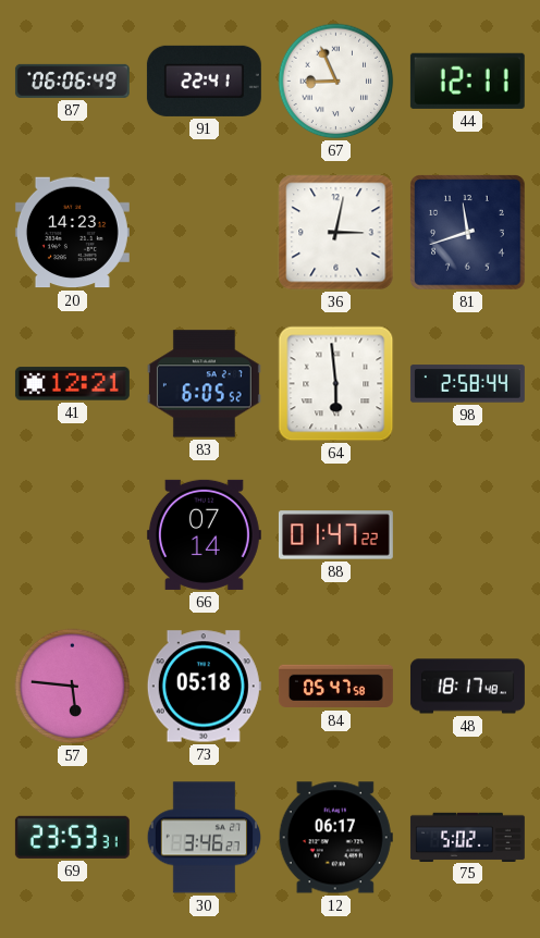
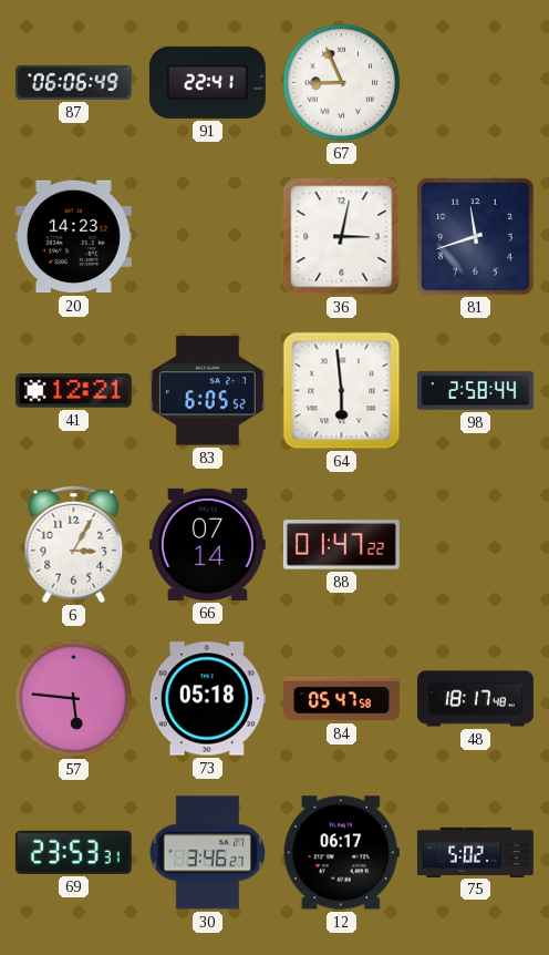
44: 12:11 -> none (467, 81)
6: none -> 3:05 (74, 545)
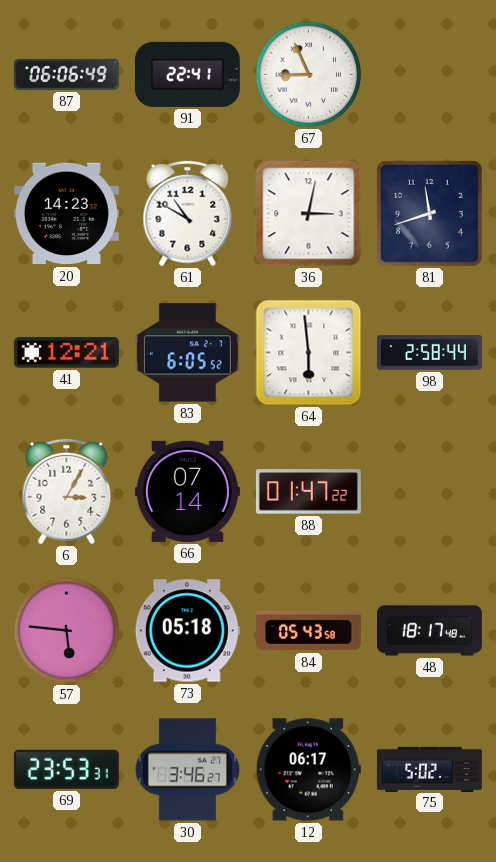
61: none -> 10:50 (188, 214)
84: 05:47 -> 05:43 (308, 631)
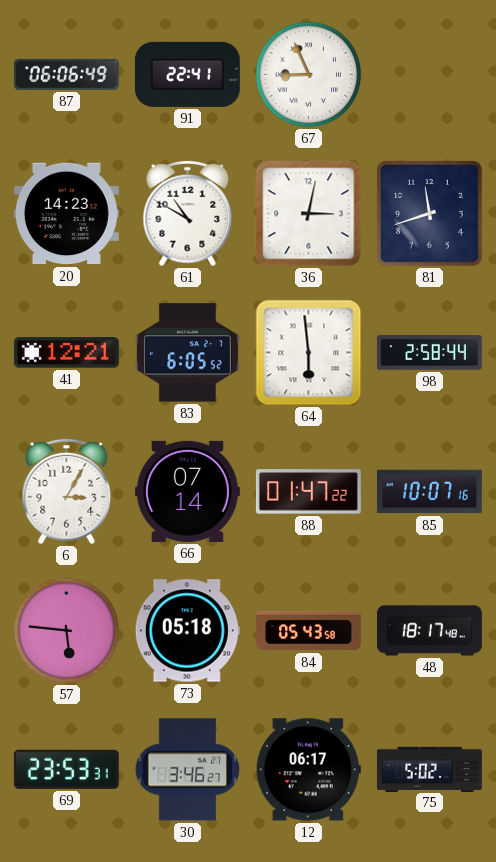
85: none -> 10:07 (429, 492)
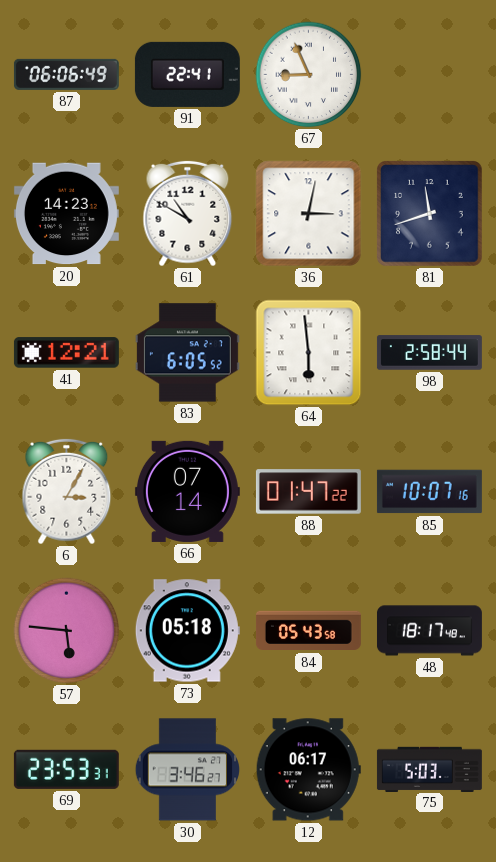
75: 5:02 -> 5:03 (429, 769)
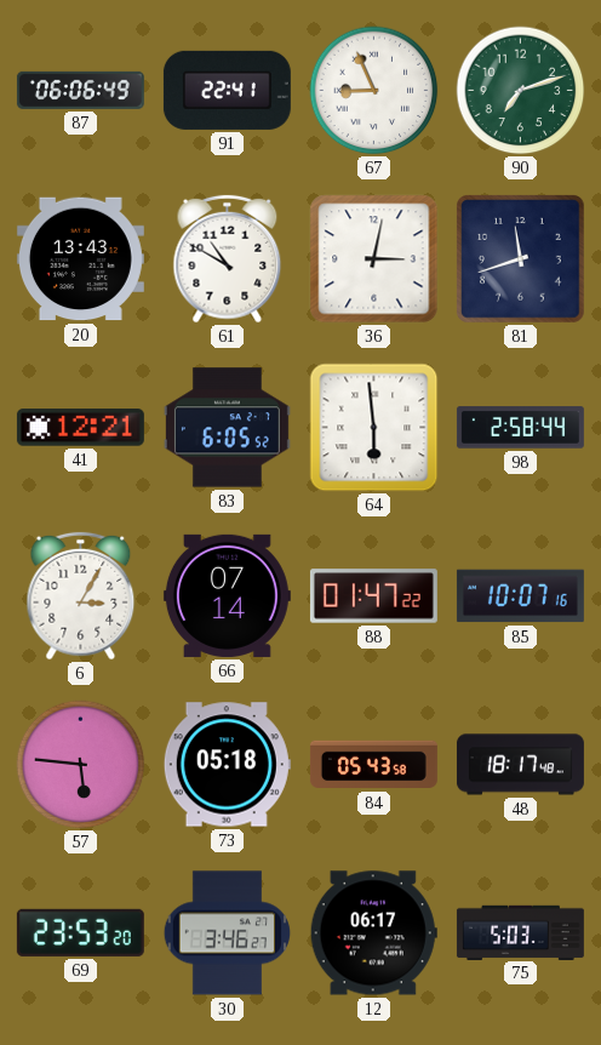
90: none -> 7:12 (521, 91)
20: 14:23 -> 13:43 (80, 259)
69: 23:53:31 -> 23:53:20 (80, 932)
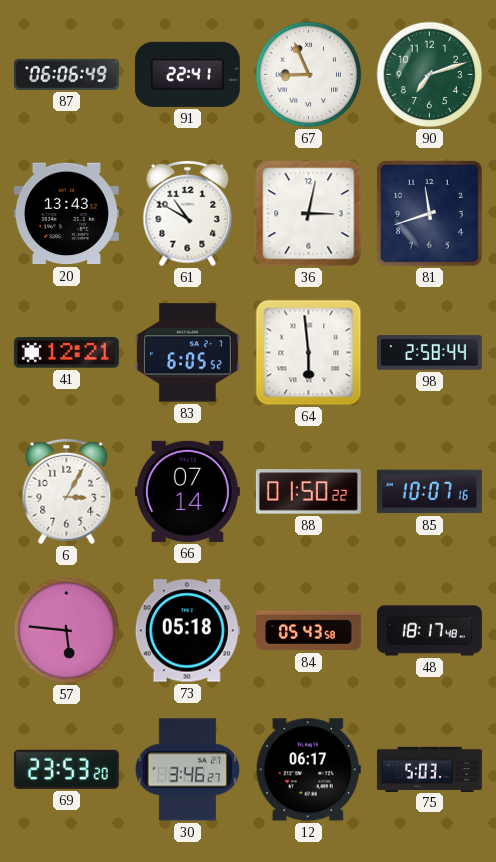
88: 01:47 -> 01:50 (308, 492)
